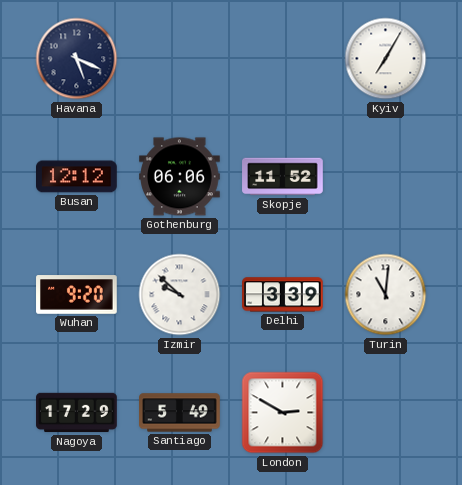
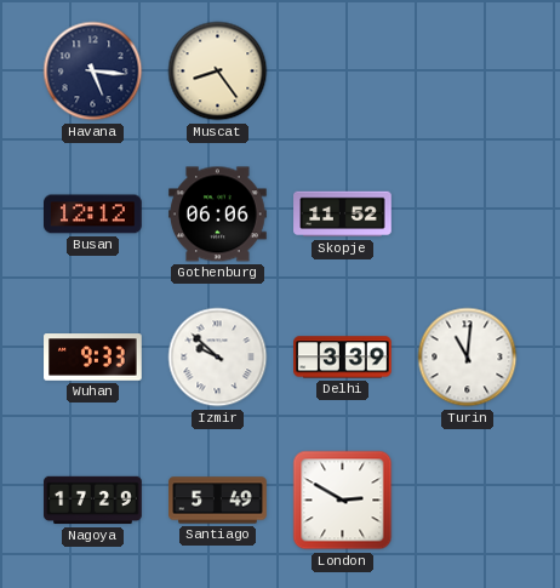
Havana: 5:19 -> 5:16 (93, 72)
Muscat: none -> 8:24 (218, 72)
Kyiv: 7:05 -> none (386, 59)
Wuhan: 9:20 -> 9:33 (93, 358)
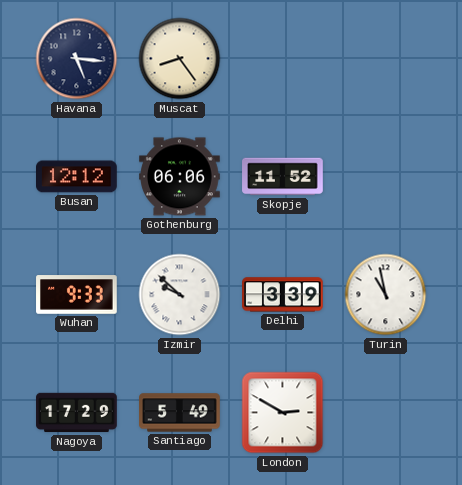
Turin: 11:01 -> 10:58 (386, 295)
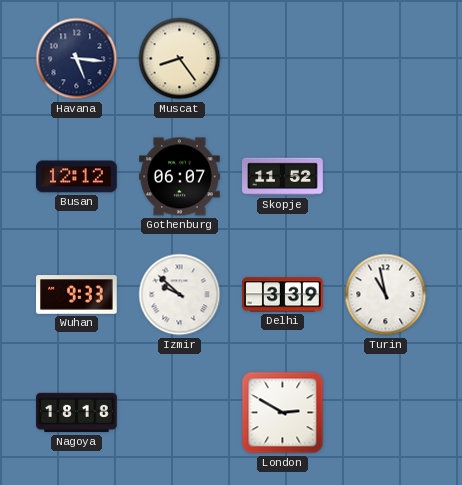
Gothenburg: 06:06 -> 06:07 (180, 177)
Nagoya: 17:29 -> 18:18 (77, 413)
Santiago: 5:49 -> none (180, 413)
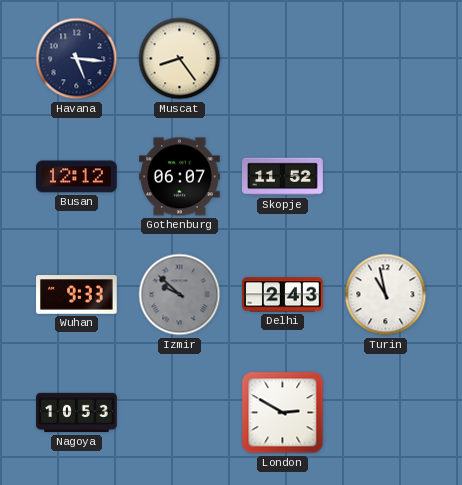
Izmir dial: white -> grey (180, 295)
Delhi: 3:39 -> 2:43 (283, 295)
Nagoya: 18:18 -> 10:53 (77, 413)
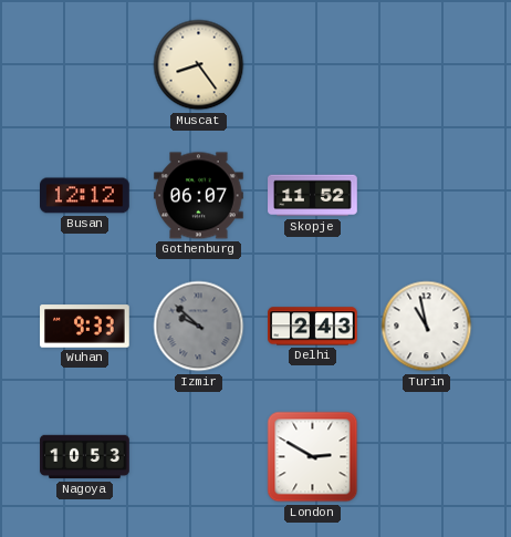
Havana: 5:16 -> none (77, 59)
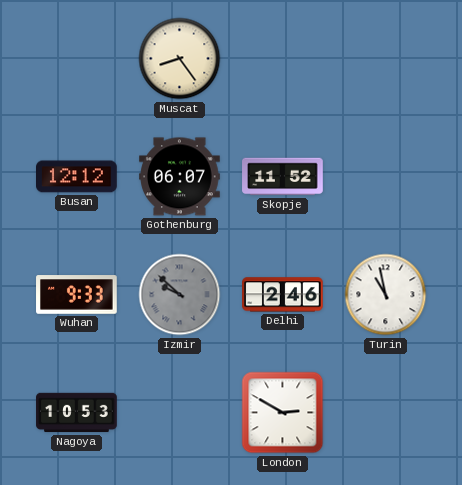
Delhi: 2:43 -> 2:46 (283, 295)
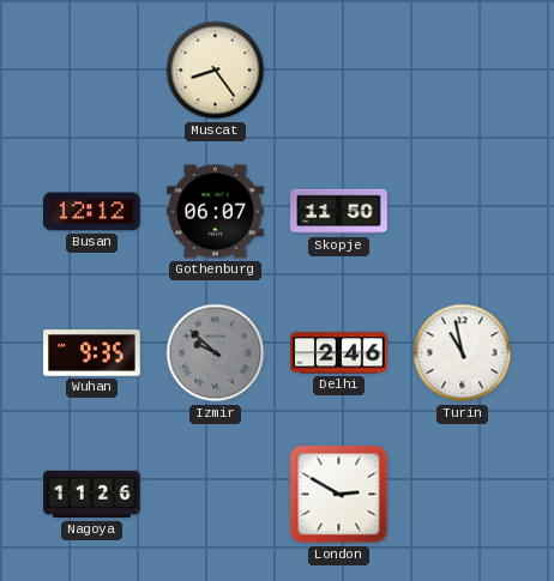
Skopje: 11:52 -> 11:50 (339, 212)
Wuhan: 9:33 -> 9:35 (92, 353)
Nagoya: 10:53 -> 11:26 (92, 495)
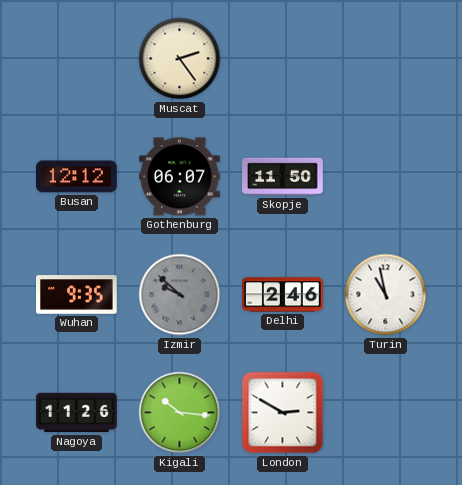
Muscat: 8:24 -> 2:24 (180, 59)
Kigali: none -> 10:16 (180, 413)
